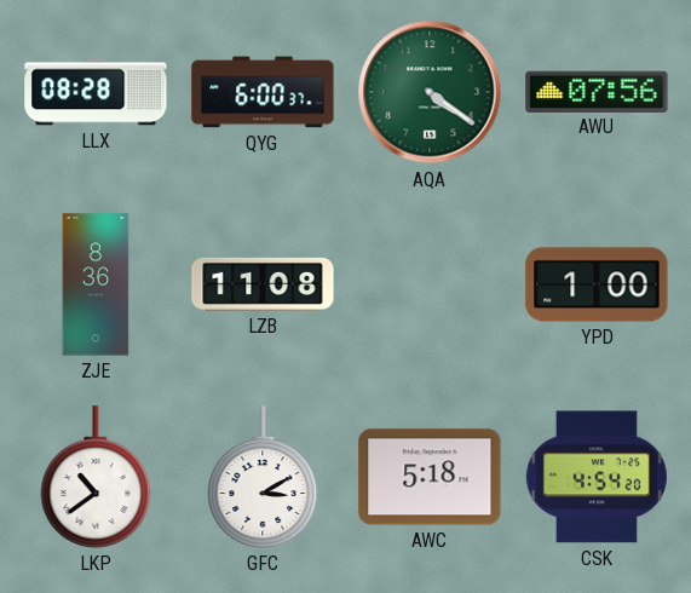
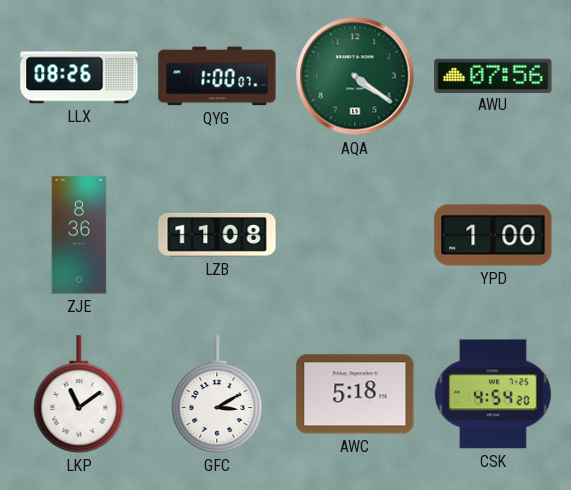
LLX: 08:28 -> 08:26 (79, 76)
QYG: 6:00 -> 1:00 (217, 76)
LKP: 10:39 -> 11:09 (79, 394)
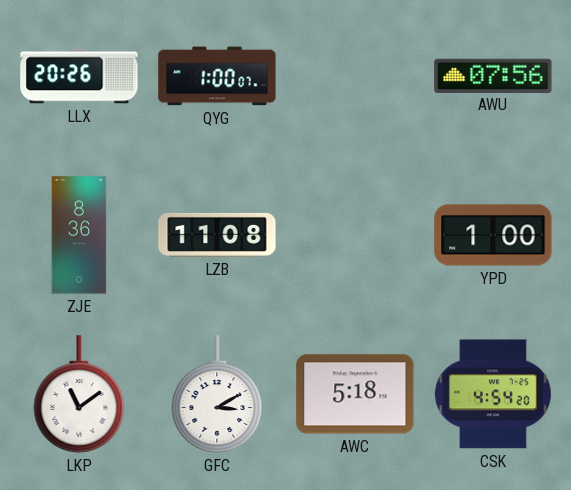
LLX: 08:26 -> 20:26 (79, 76)
AQA: 4:21 -> none (355, 76)
